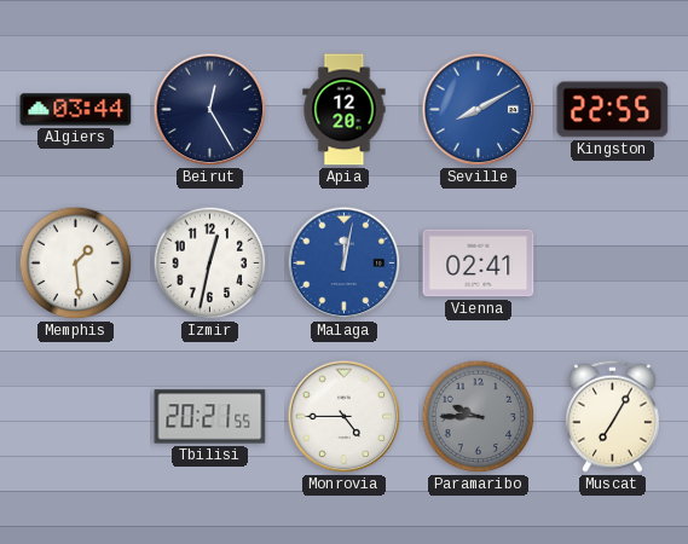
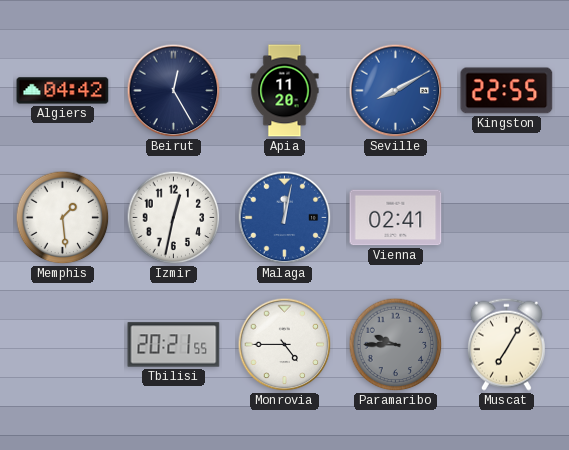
Algiers: 03:44 -> 04:42 (63, 91)
Apia: 12:20 -> 11:20 (285, 91)
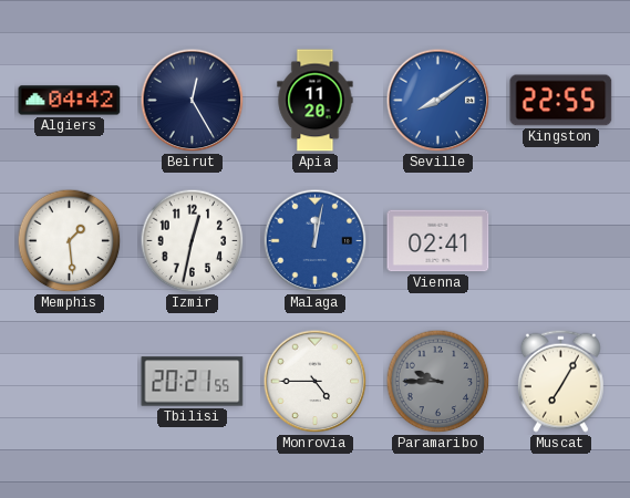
Seville: 8:10 -> 8:09 (438, 101)
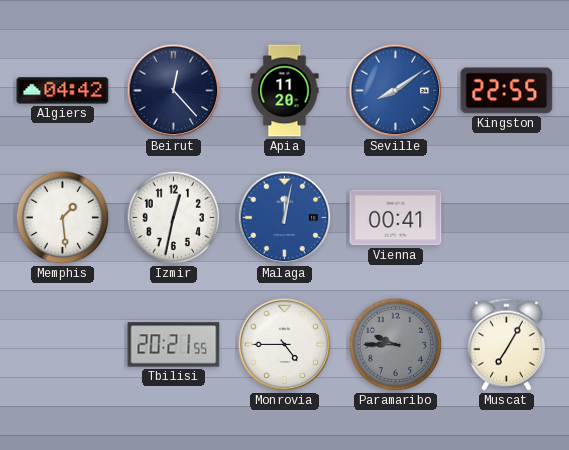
Beirut: 12:25 -> 12:23 (174, 91)
Vienna: 02:41 -> 00:41 (396, 218)
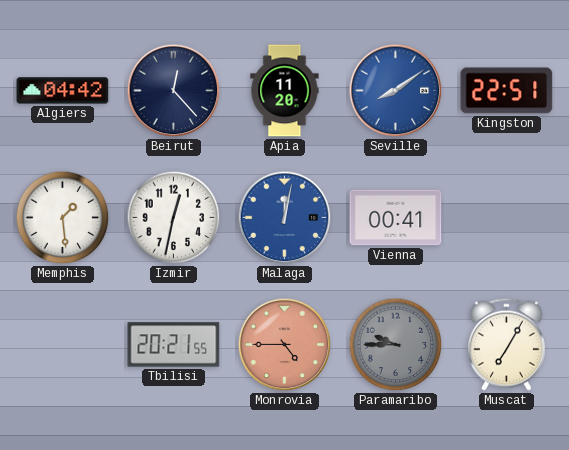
Kingston: 22:55 -> 22:51 (507, 91)
Monrovia dial: white -> salmon (285, 345)
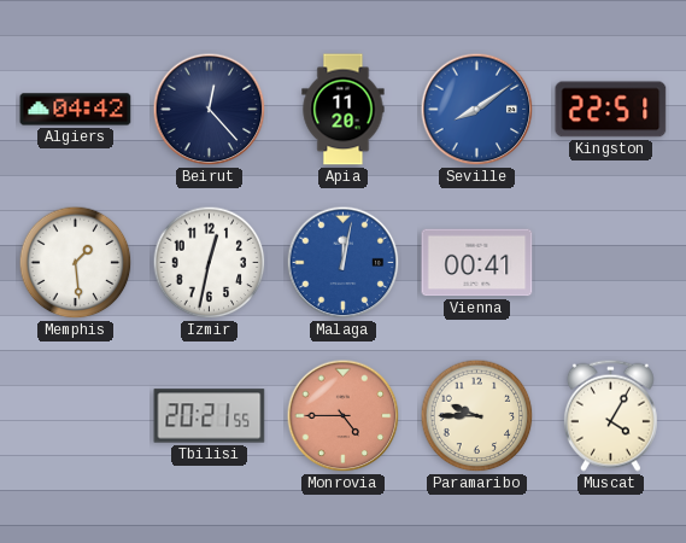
Paramaribo dial: grey -> cream (477, 416)
Muscat: 7:05 -> 4:05 (610, 415)
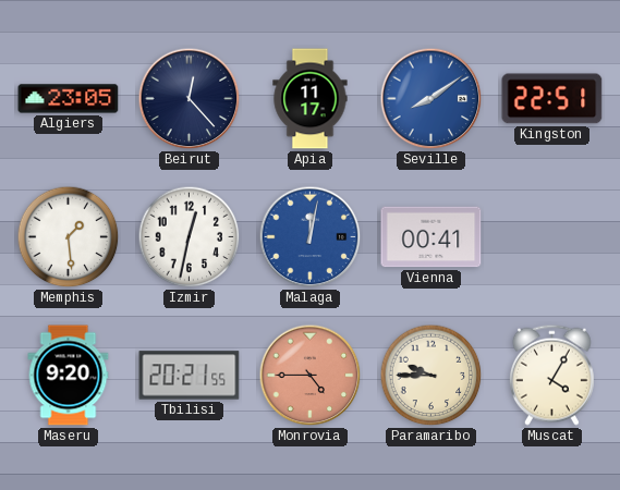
Algiers: 04:42 -> 23:05 (69, 99)
Apia: 11:20 -> 11:17 (311, 99)
Maseru: none -> 9:20 (69, 376)
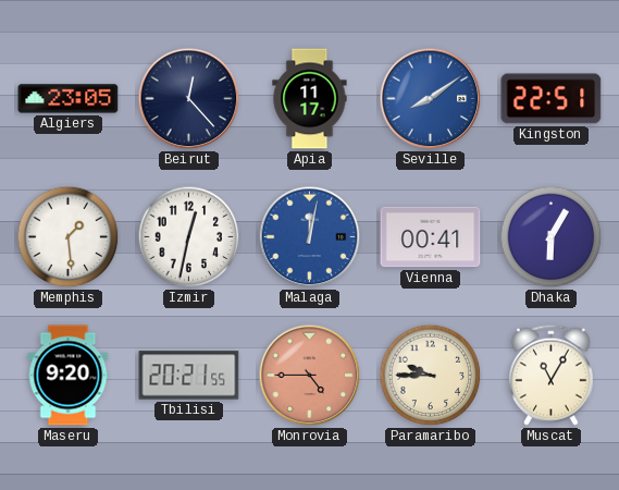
Dhaka: none -> 6:05 (552, 237)
Muscat: 4:05 -> 11:05 (550, 375)
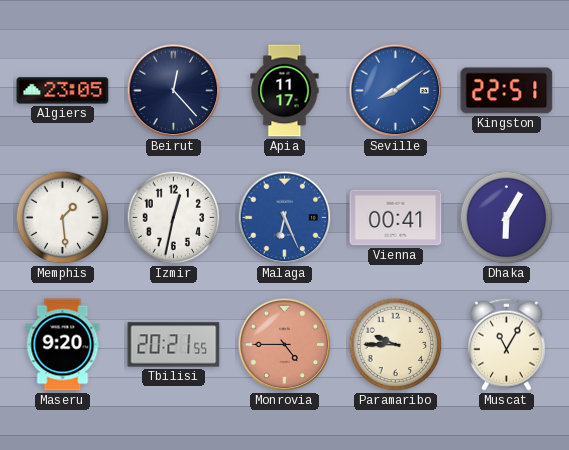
Malaga: 12:02 -> 6:26 (285, 218)
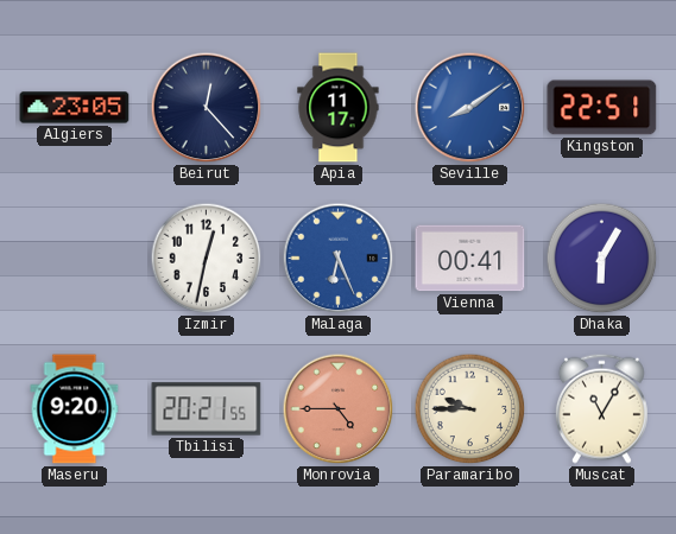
Memphis: 1:29 -> none (63, 218)
